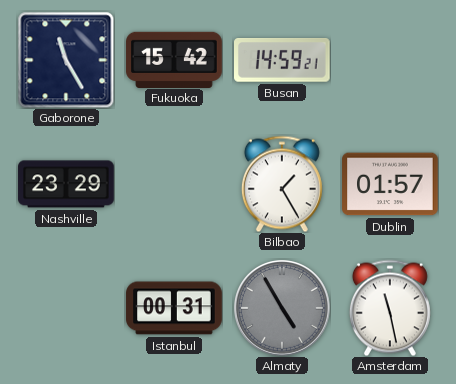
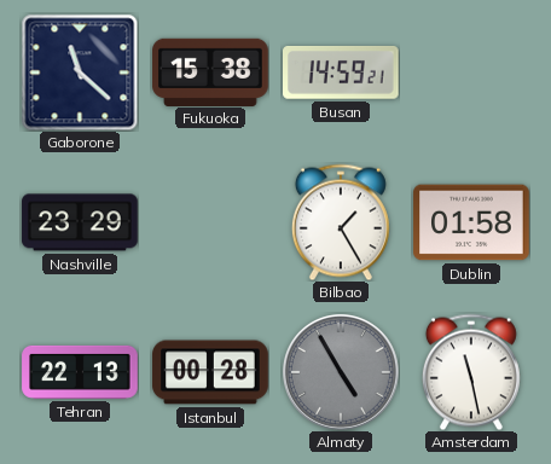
Gaborone: 11:25 -> 11:22 (80, 72)
Fukuoka: 15:42 -> 15:38 (210, 71)
Dublin: 01:57 -> 01:58 (471, 222)
Tehran: none -> 22:13 (80, 372)
Istanbul: 00:31 -> 00:28 (210, 372)
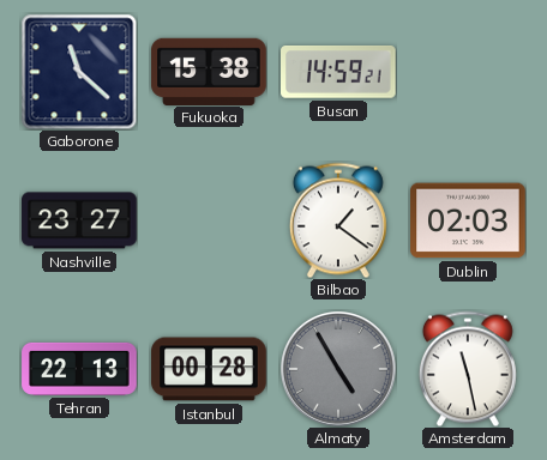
Nashville: 23:29 -> 23:27 (79, 220)
Bilbao: 1:25 -> 1:21 (338, 220)
Dublin: 01:58 -> 02:03 (468, 220)
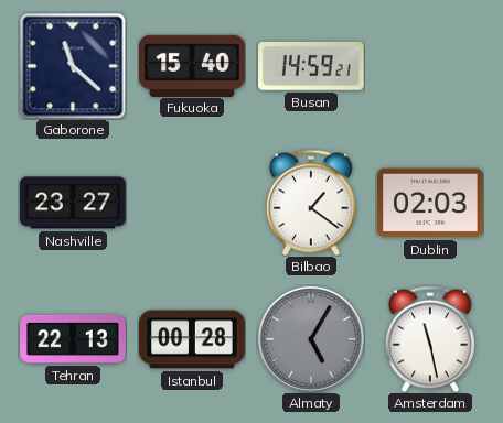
Fukuoka: 15:38 -> 15:40 (192, 65)
Almaty: 4:55 -> 5:05 (311, 339)
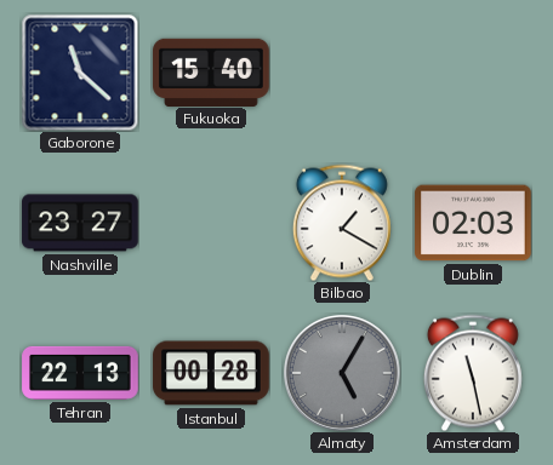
Busan: 14:59 -> none (312, 67)
Bilbao: 1:21 -> 1:20 (342, 223)
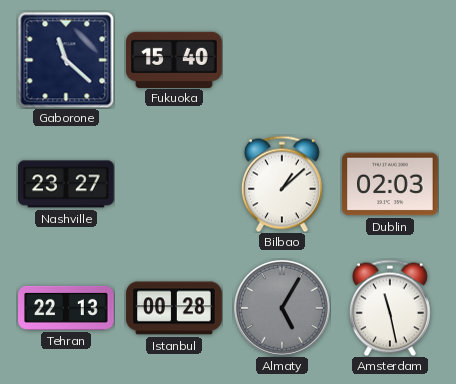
Bilbao: 1:20 -> 1:08 (282, 184)
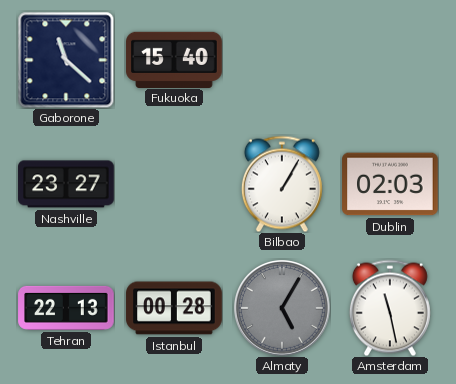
Bilbao: 1:08 -> 1:05 (282, 184)
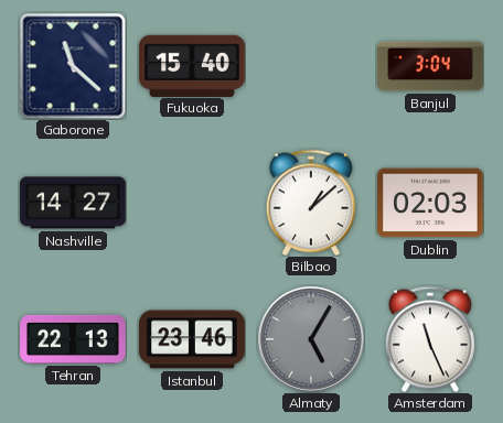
Banjul: none -> 3:04 (430, 66)
Nashville: 23:27 -> 14:27 (73, 203)
Bilbao: 1:05 -> 1:08 (311, 203)
Istanbul: 00:28 -> 23:46 (192, 339)
Amsterdam: 11:28 -> 11:26 (430, 339)
